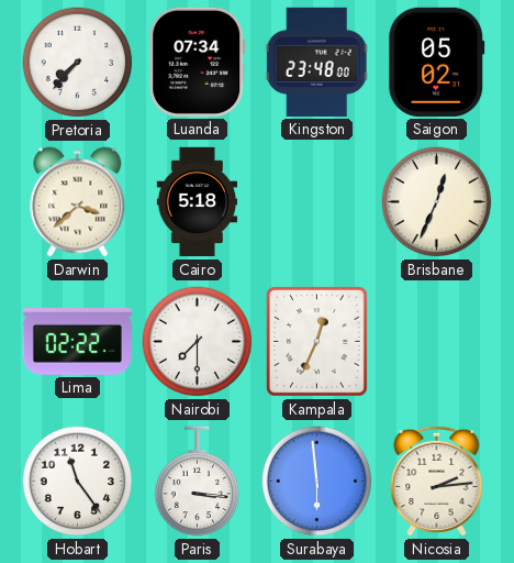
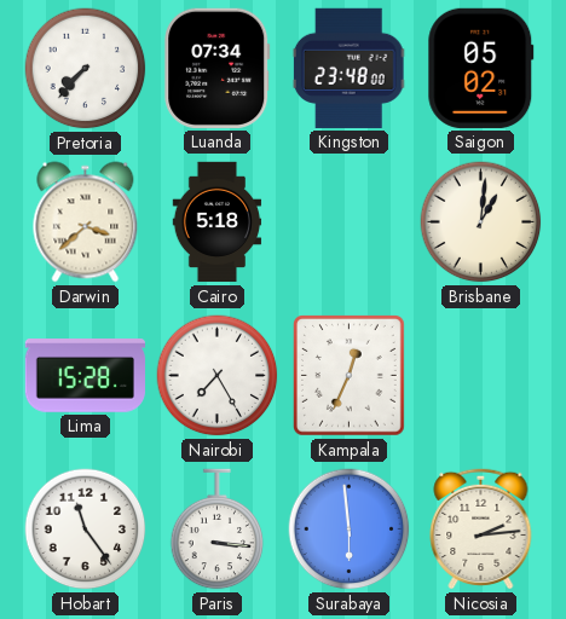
Brisbane: 12:34 -> 1:01 (481, 222)
Lima: 02:22 -> 15:28 (85, 376)
Nairobi: 7:30 -> 7:25 (218, 376)
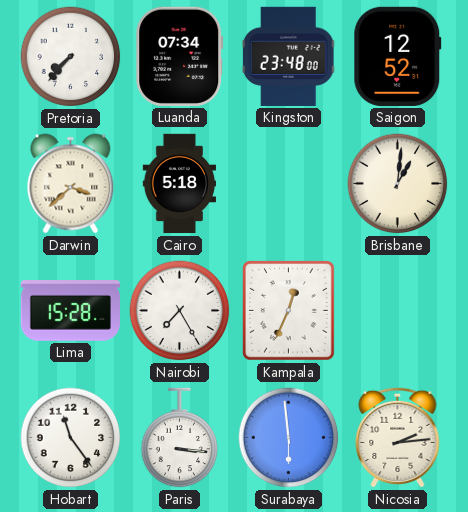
Saigon: 05:02 -> 12:52 (398, 56)
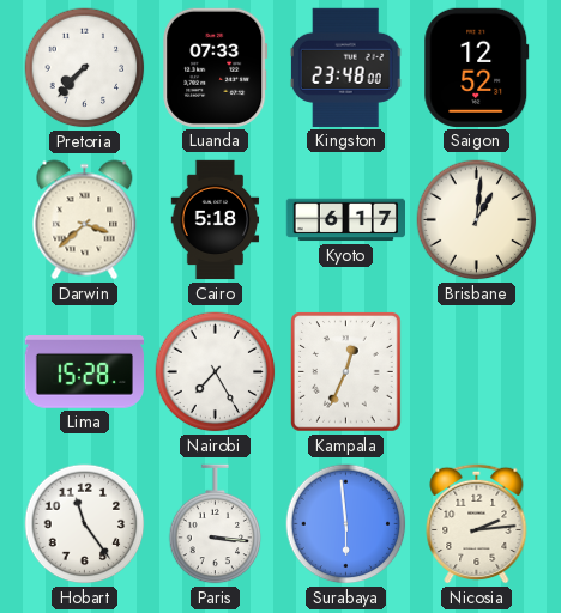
Luanda: 07:34 -> 07:33 (216, 67)
Kyoto: none -> 6:17 (345, 220)
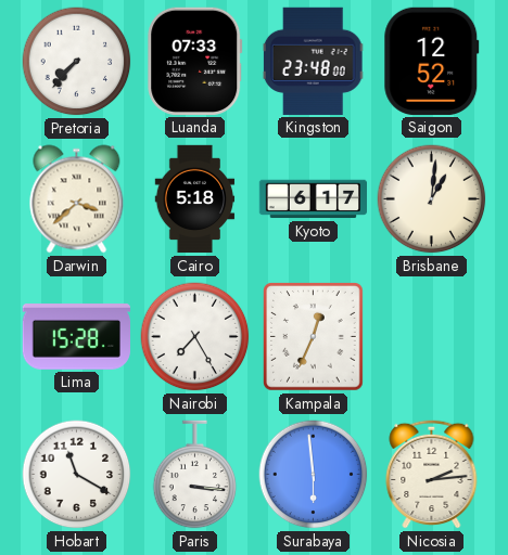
Hobart: 11:24 -> 11:20 (77, 475)
